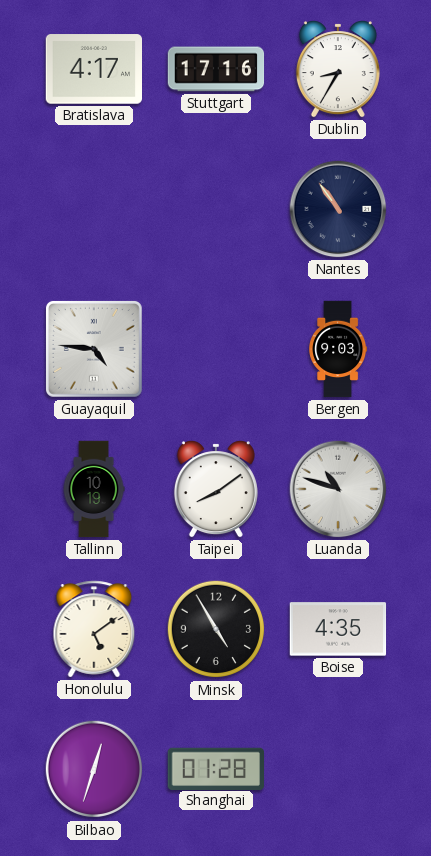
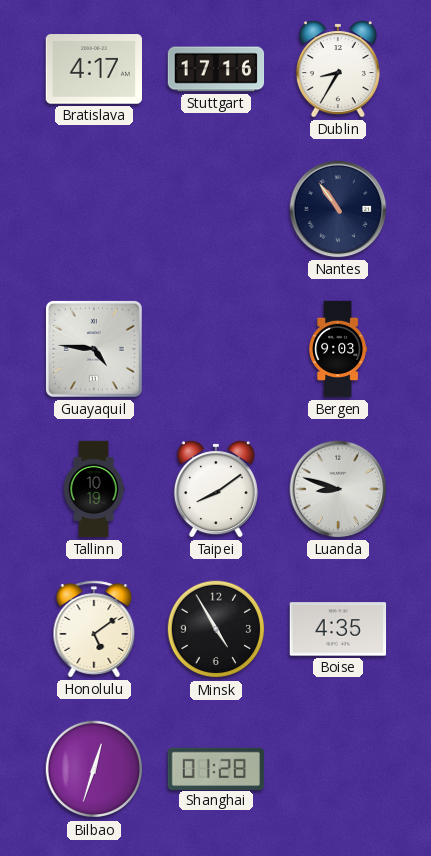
Luanda: 10:48 -> 8:48 (338, 489)
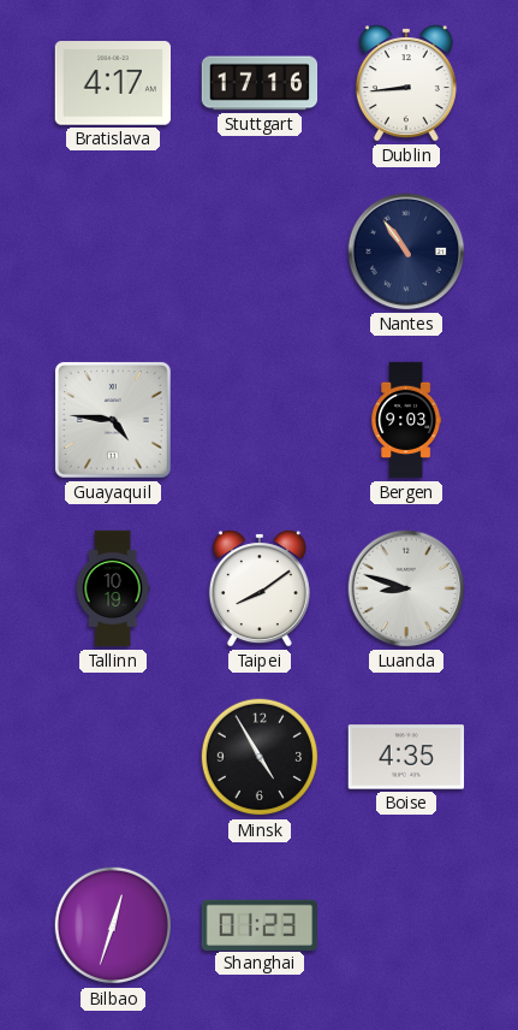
Dublin: 8:35 -> 8:44 (406, 83)
Honolulu: 5:09 -> none (94, 629)
Shanghai: 01:28 -> 01:23 (260, 924)
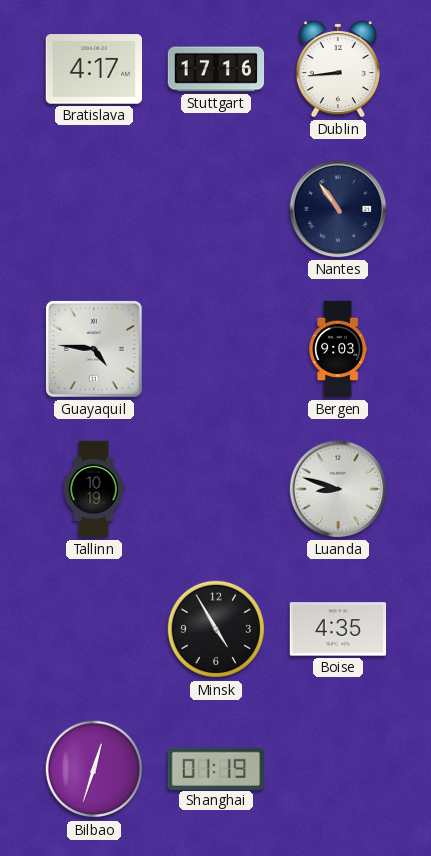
Taipei: 8:09 -> none (260, 588)
Shanghai: 01:23 -> 01:19 (216, 768)
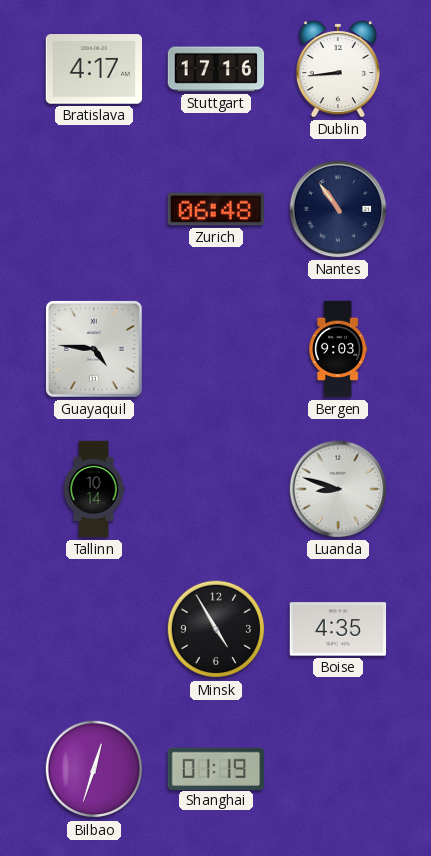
Zurich: none -> 06:48 (215, 209)
Tallinn: 10:19 -> 10:14 (94, 489)
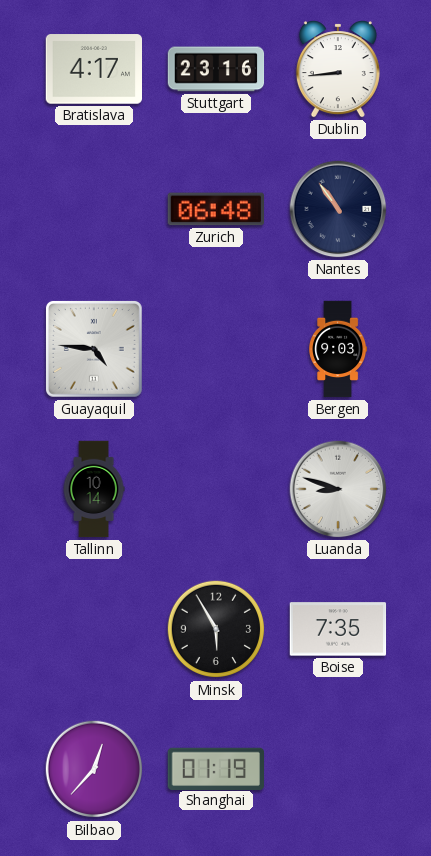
Stuttgart: 17:16 -> 23:16 (216, 69)
Minsk: 4:55 -> 5:55 (216, 629)
Boise: 4:35 -> 7:35 (338, 629)
Bilbao: 12:33 -> 12:37 (94, 769)
